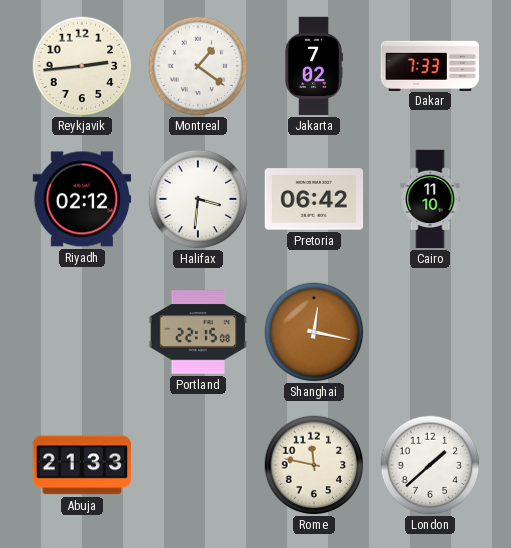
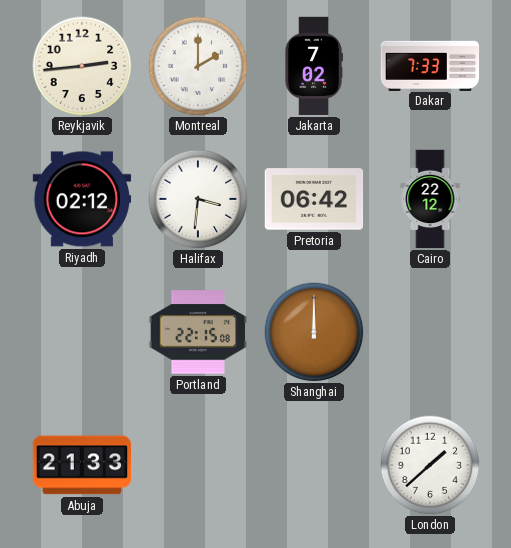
Montreal: 1:21 -> 2:00 (198, 66)
Cairo: 11:10 -> 22:12 (430, 199)
Shanghai: 12:17 -> 12:00 (314, 332)
Rome: 11:47 -> none (314, 465)
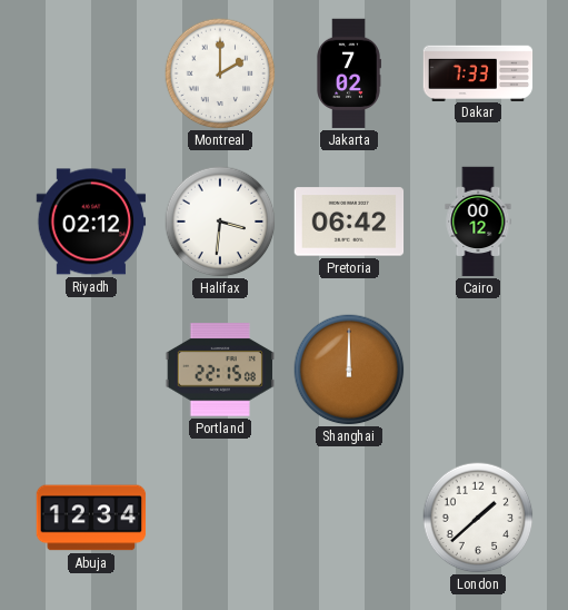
Reykjavik: 2:44 -> none (82, 66)
Cairo: 22:12 -> 00:12 (478, 222)
Abuja: 21:33 -> 12:34 (91, 518)
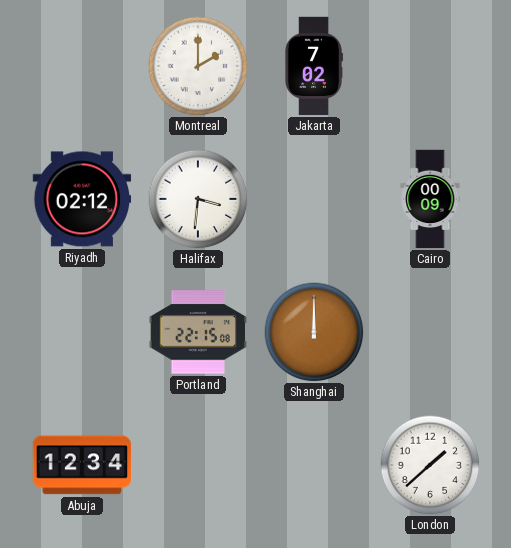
Dakar: 7:33 -> none (478, 72)
Pretoria: 06:42 -> none (349, 222)
Cairo: 00:12 -> 00:09 (430, 199)
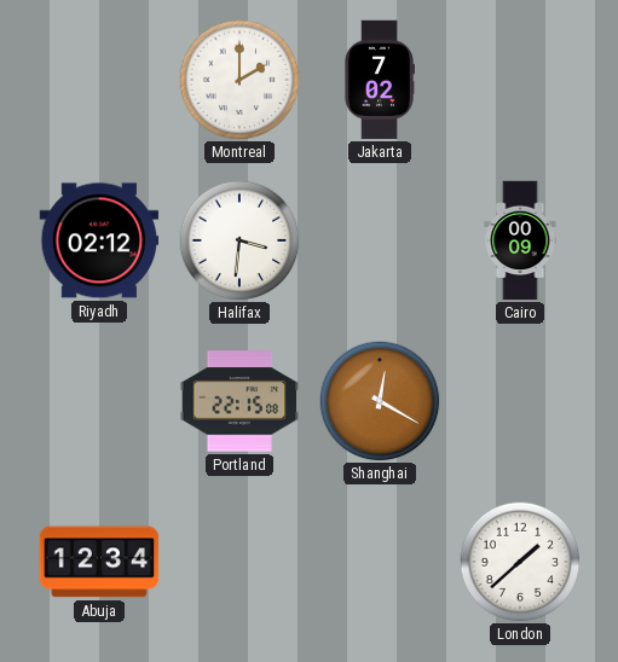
Shanghai: 12:00 -> 12:20 (380, 401)
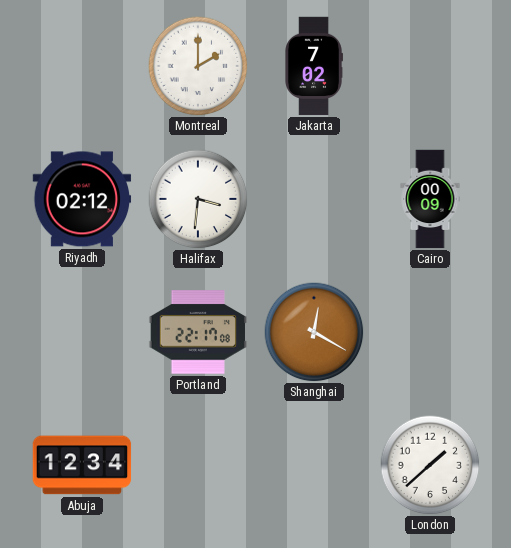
Portland: 22:15 -> 22:17 (198, 332)
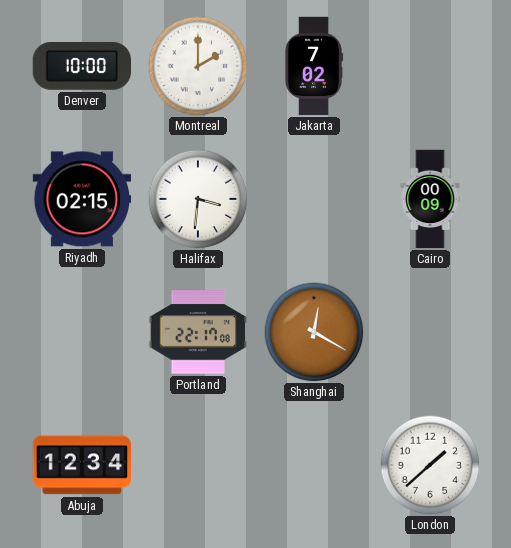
Denver: none -> 10:00 (81, 66)
Riyadh: 02:12 -> 02:15 (82, 199)
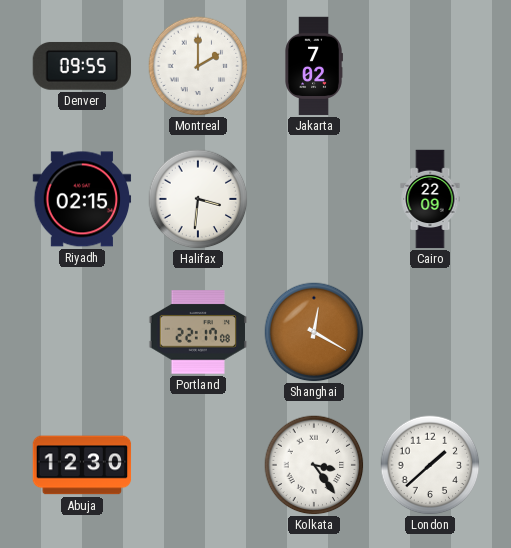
Denver: 10:00 -> 09:55 (81, 66)
Cairo: 00:09 -> 22:09 (430, 199)
Abuja: 12:34 -> 12:30 (82, 465)
Kolkata: none -> 3:24 (314, 465)
